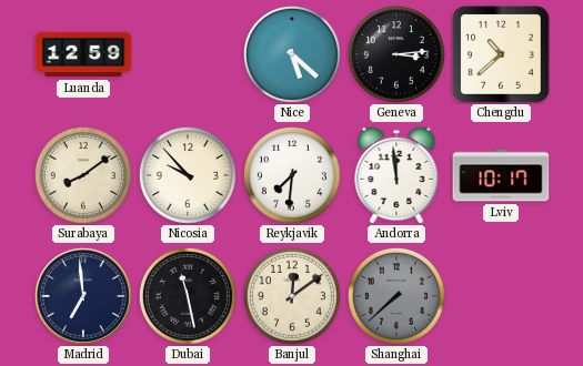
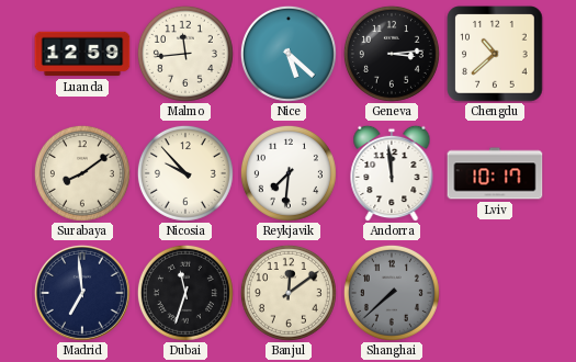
Malmo: none -> 11:44 (185, 54)
Dubai: 11:28 -> 11:33 (185, 293)
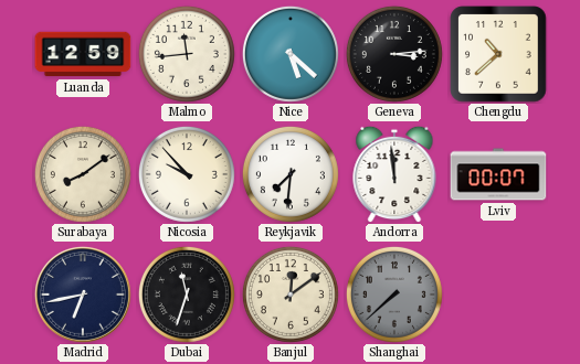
Lviv: 10:17 -> 00:07 (498, 174)
Madrid: 6:59 -> 6:43 (83, 295)
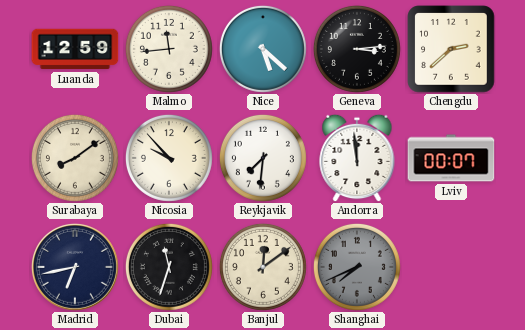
Chengdu: 10:38 -> 2:38 (451, 49)
Shanghai: 7:38 -> 7:41 (357, 267)
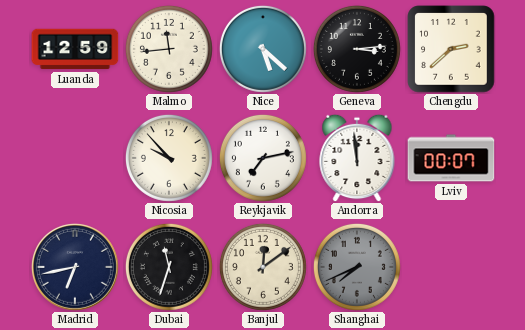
Surabaya: 8:09 -> none (75, 158)
Reykjavik: 7:31 -> 7:13 (263, 158)
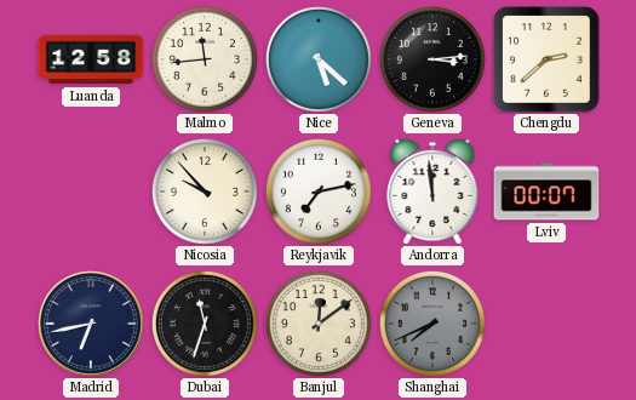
Luanda: 12:59 -> 12:58 (91, 59)
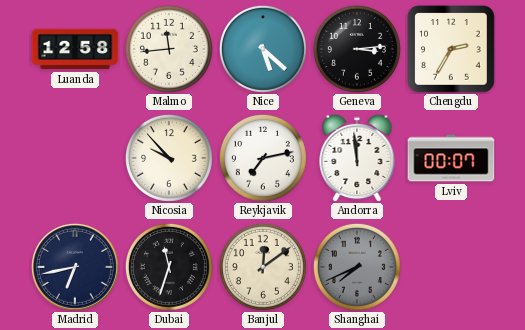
Chengdu: 2:38 -> 2:35 (451, 49)
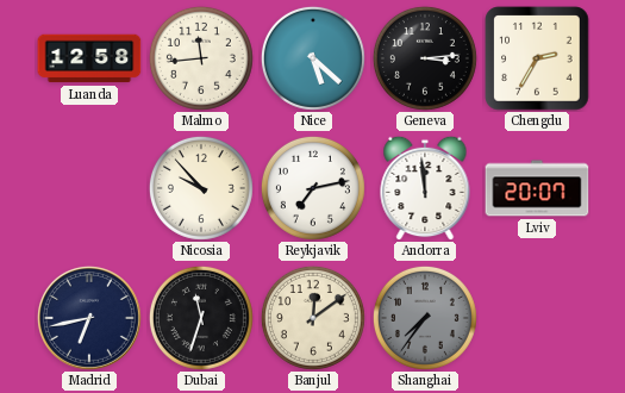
Lviv: 00:07 -> 20:07 (537, 188)
Shanghai: 7:41 -> 7:36 (425, 318)
